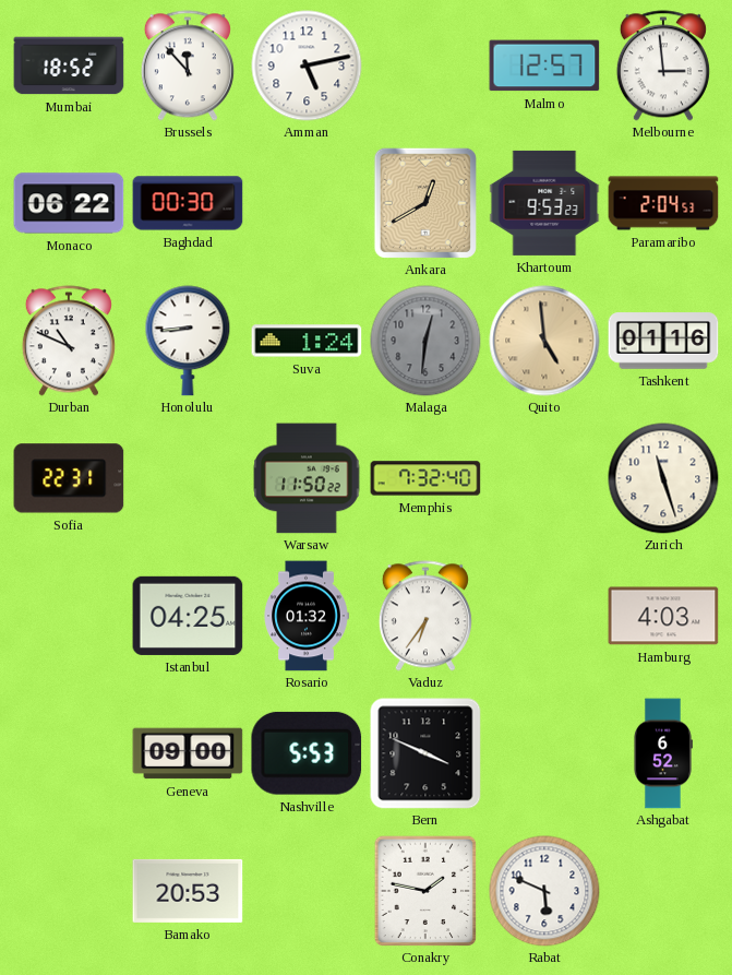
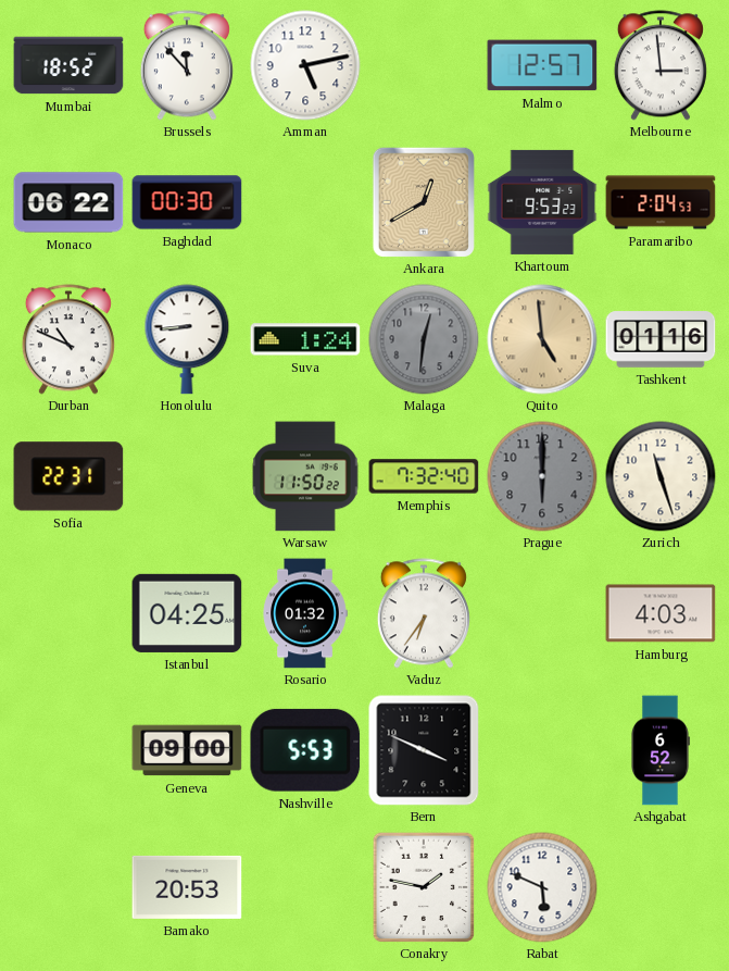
Prague: none -> 6:00 (542, 476)
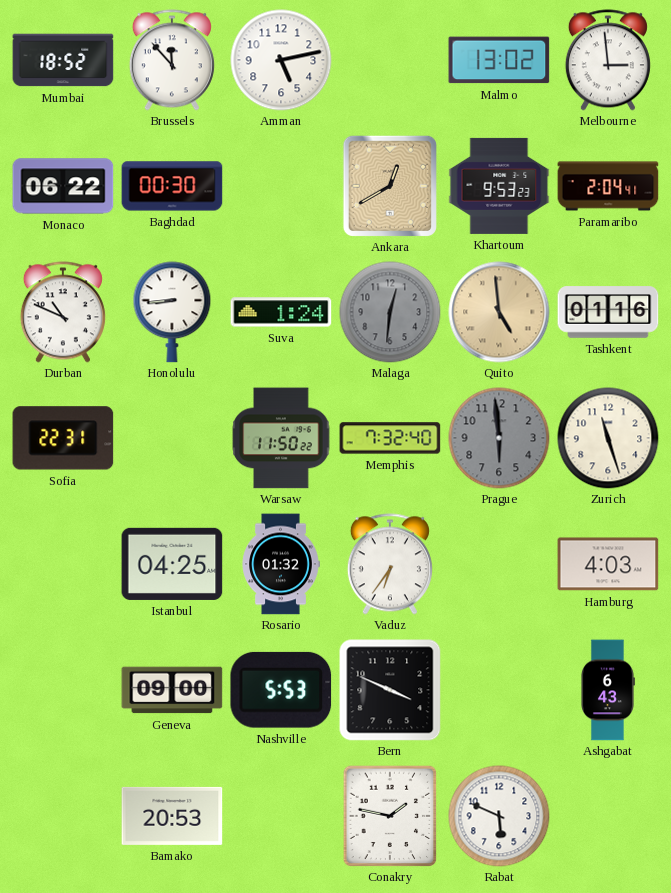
Malmo: 12:57 -> 13:02 (499, 60)
Paramaribo: 2:04:53 -> 2:04:41 (608, 186)
Prague: 6:00 -> 5:59 (499, 438)
Ashgabat: 6:52 -> 6:43 (608, 690)
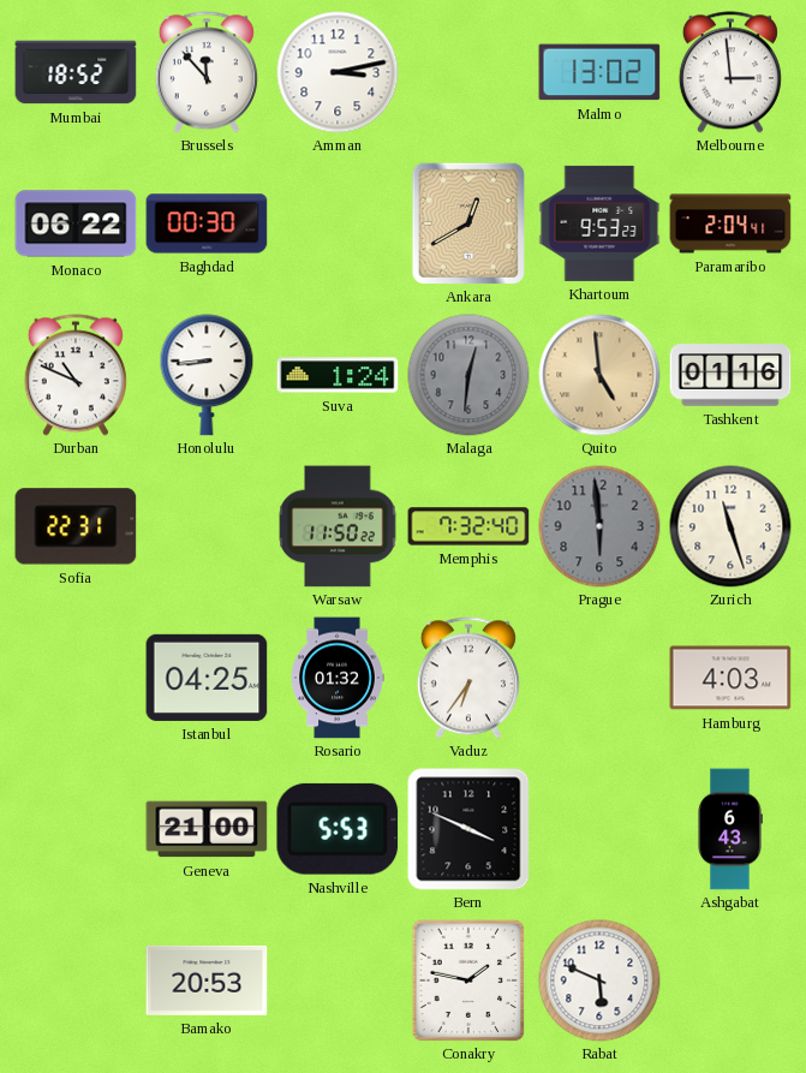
Amman: 5:13 -> 3:13 (338, 72)
Geneva: 09:00 -> 21:00 (207, 829)
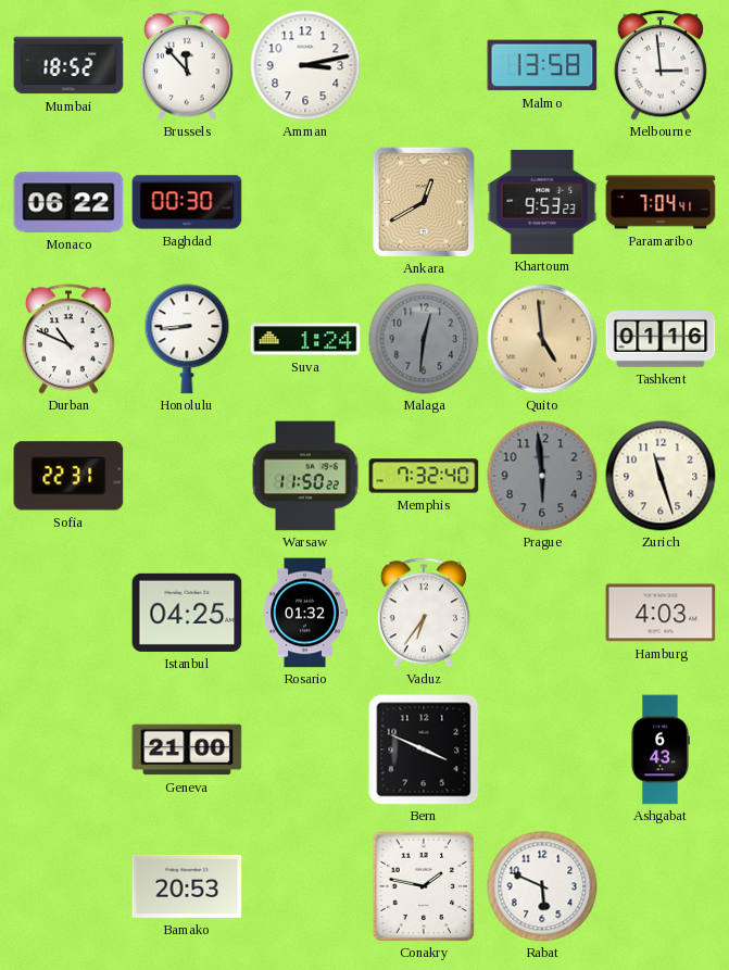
Malmo: 13:02 -> 13:58 (542, 65)
Paramaribo: 2:04 -> 7:04 (661, 202)
Nashville: 5:53 -> none (338, 829)
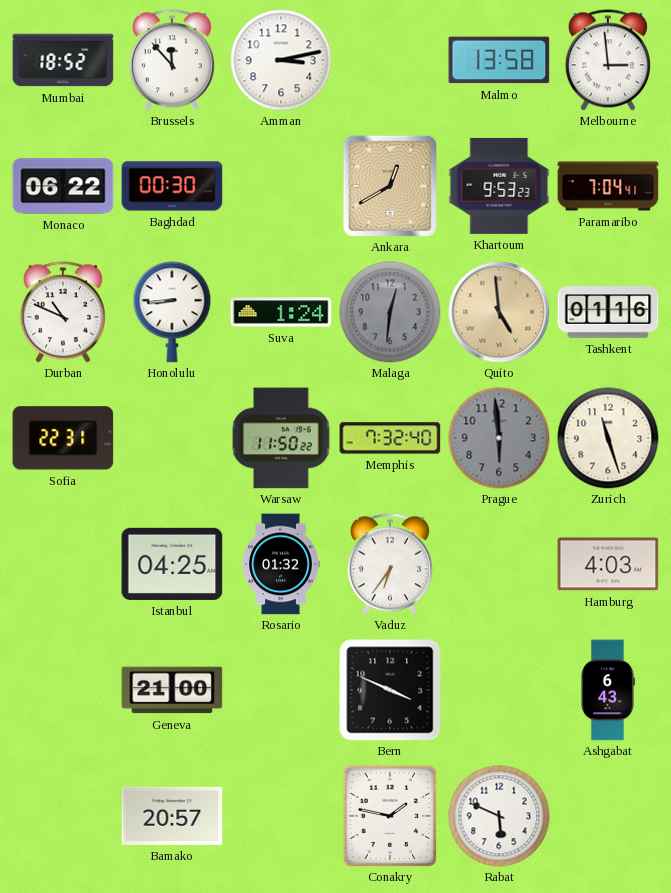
Bamako: 20:53 -> 20:57 (172, 816)
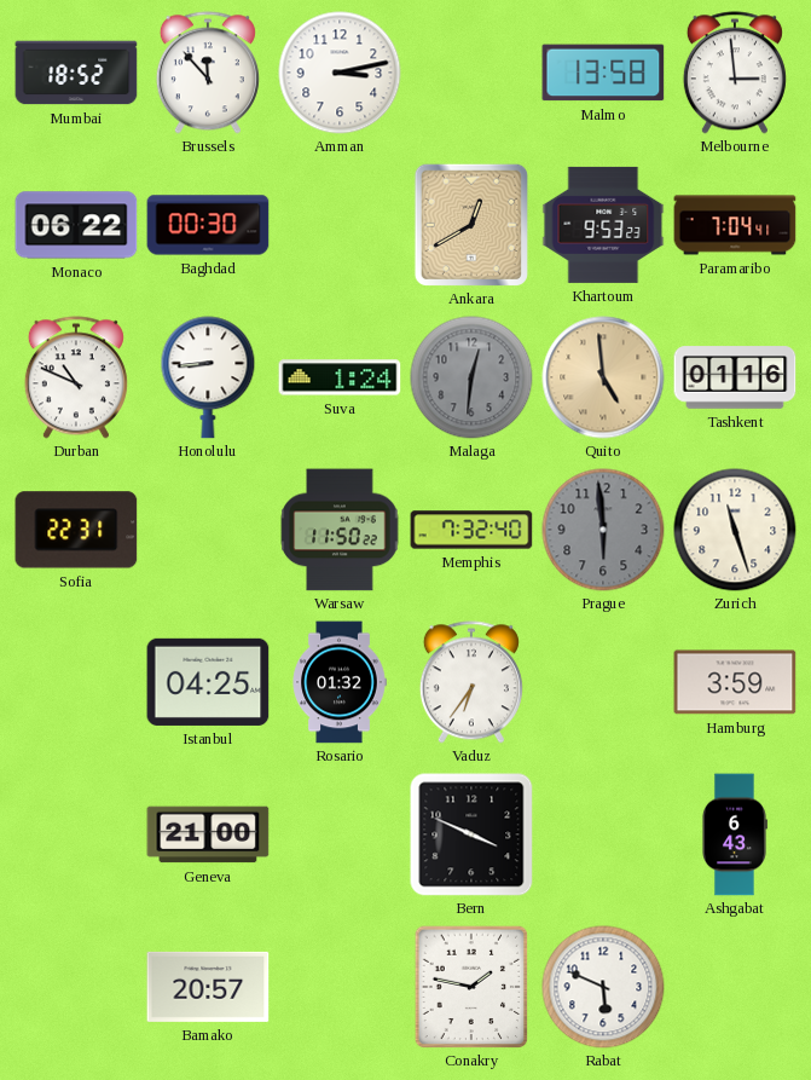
Hamburg: 4:03 -> 3:59 (735, 682)
